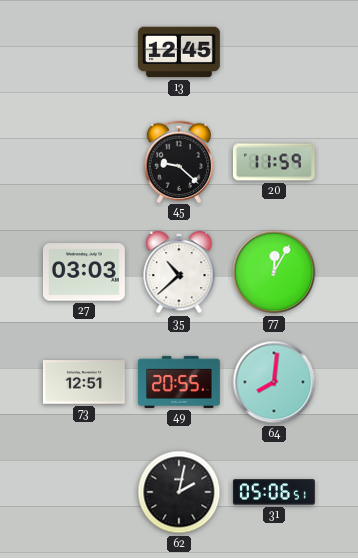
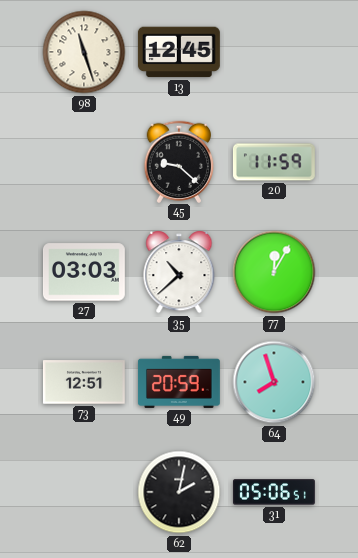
98: none -> 11:27 (84, 52)
49: 20:55 -> 20:59 (179, 382)
64: 8:01 -> 7:57 (274, 382)
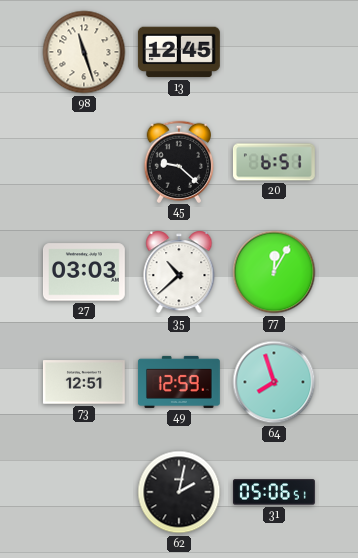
20: 11:59 -> 6:51 (274, 162)
49: 20:59 -> 12:59 (179, 382)
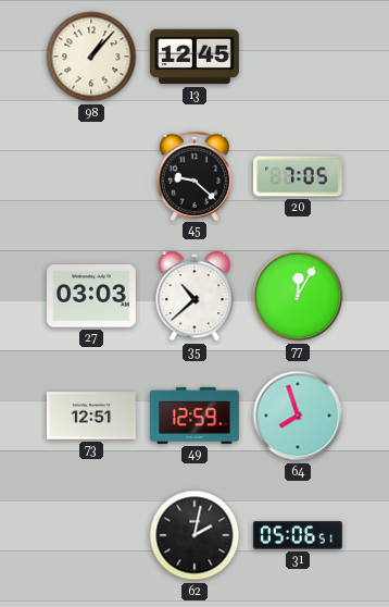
98: 11:27 -> 1:07 (91, 57)
20: 6:51 -> 7:05 (298, 176)
